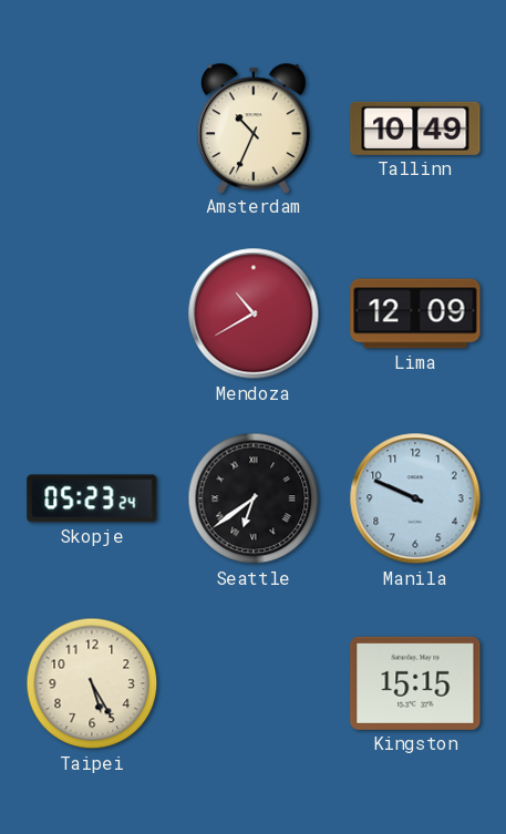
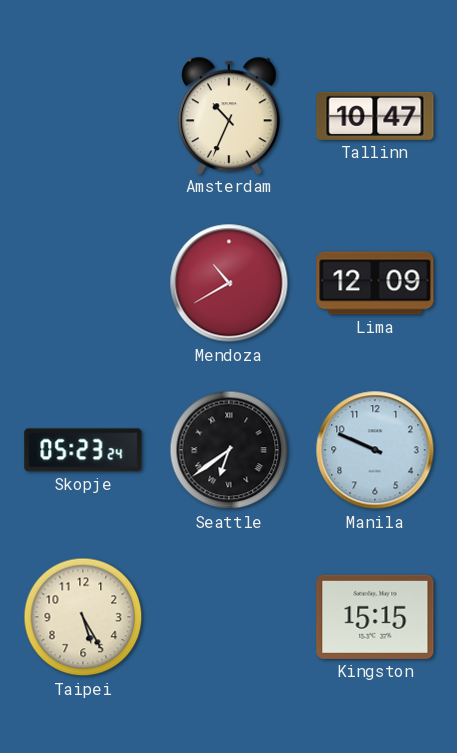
Tallinn: 10:49 -> 10:47 (375, 116)
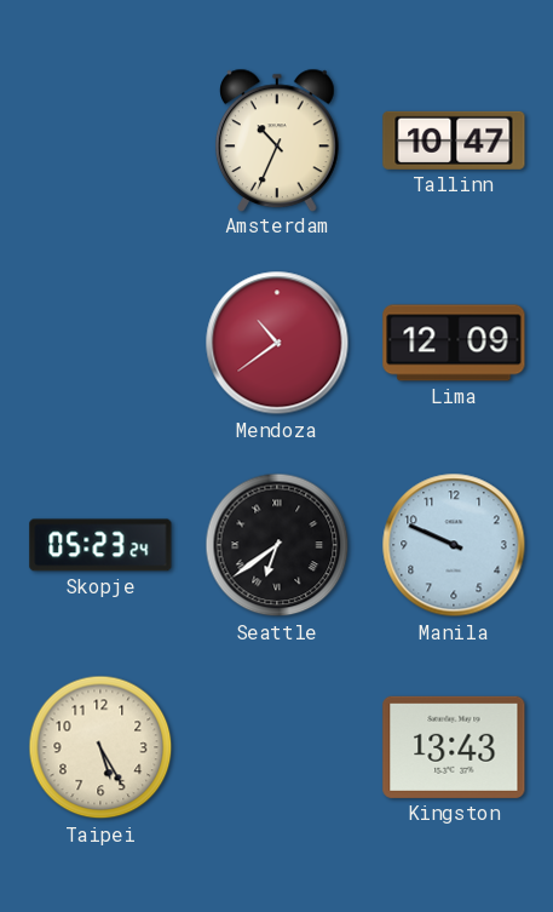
Mendoza: 10:40 -> 10:39 (277, 343)
Kingston: 15:15 -> 13:43 (454, 747)
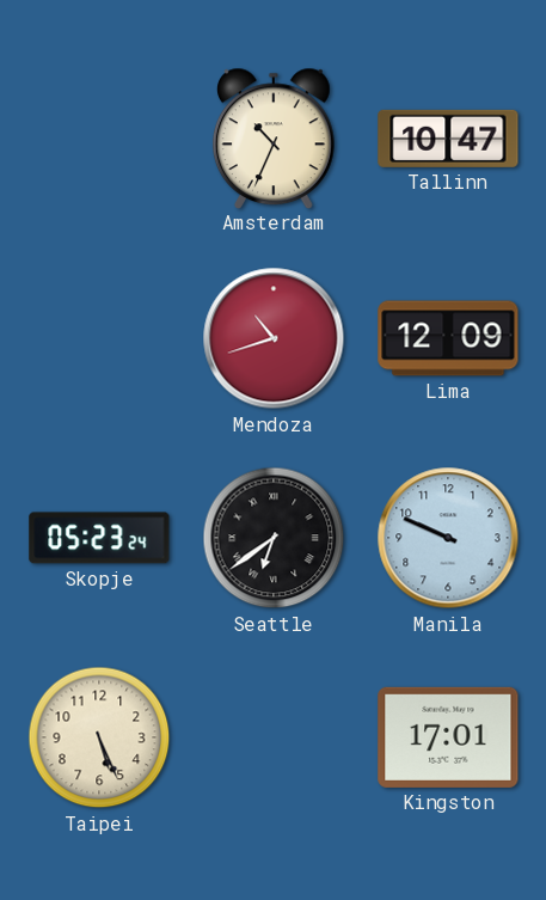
Mendoza: 10:39 -> 10:42 (274, 338)
Taipei: 5:25 -> 5:26 (99, 737)
Kingston: 13:43 -> 17:01 (448, 737)
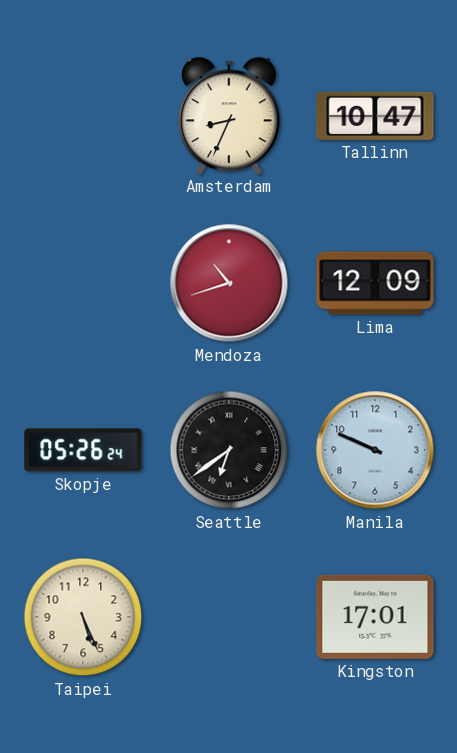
Amsterdam: 10:34 -> 8:34 (230, 115)
Skopje: 05:23 -> 05:26 (83, 450)
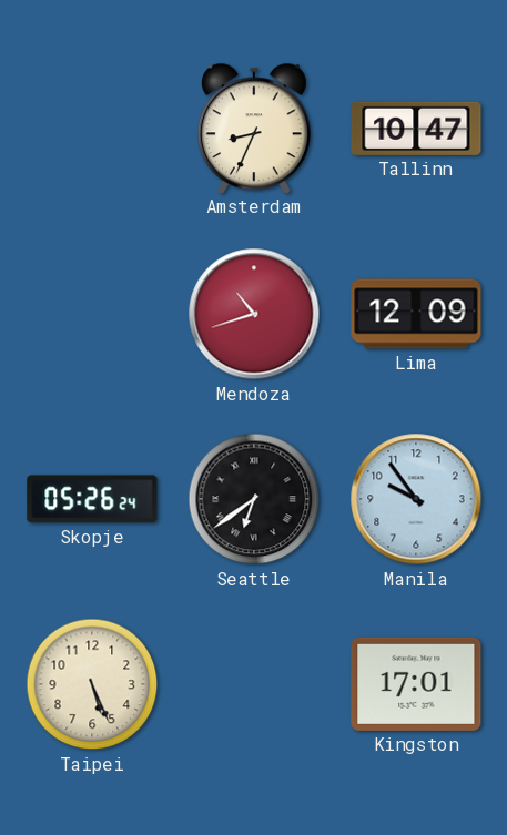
Manila: 9:49 -> 9:54 (416, 499)
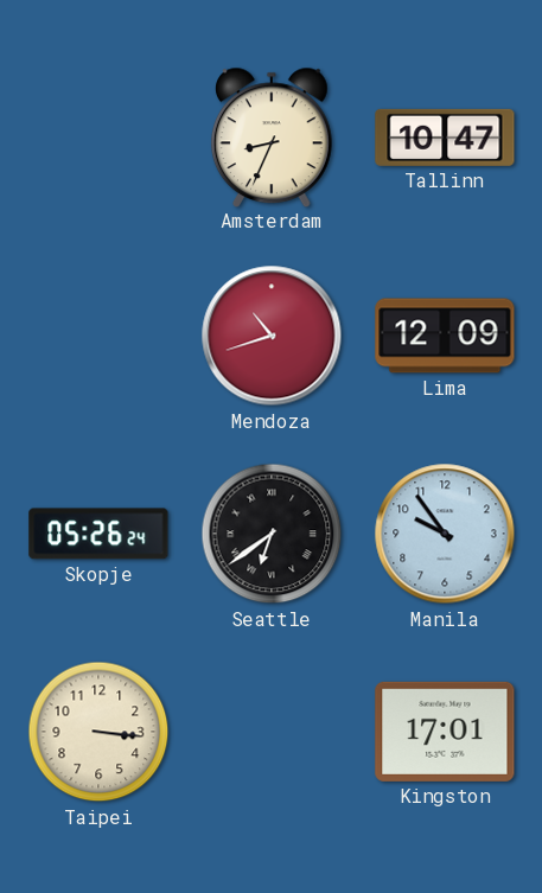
Taipei: 5:26 -> 3:16 (98, 732)
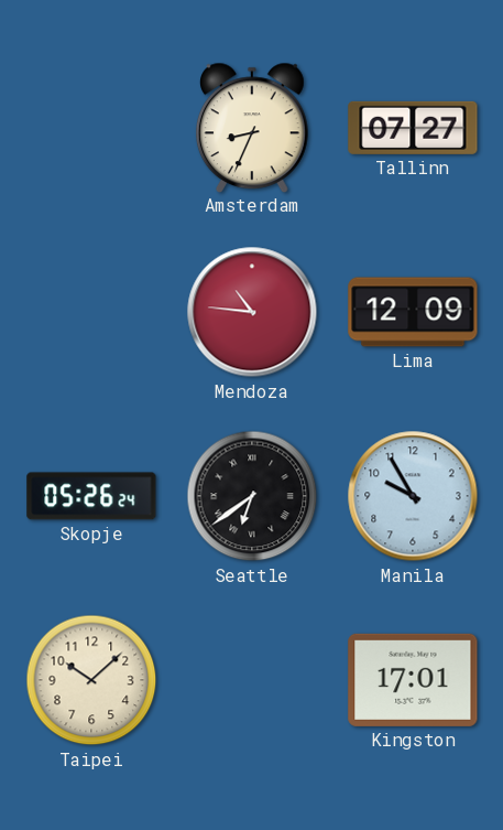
Tallinn: 10:47 -> 07:27 (413, 128)
Mendoza: 10:42 -> 10:46 (252, 312)
Manila: 9:54 -> 9:55 (413, 496)
Taipei: 3:16 -> 10:08 (91, 680)
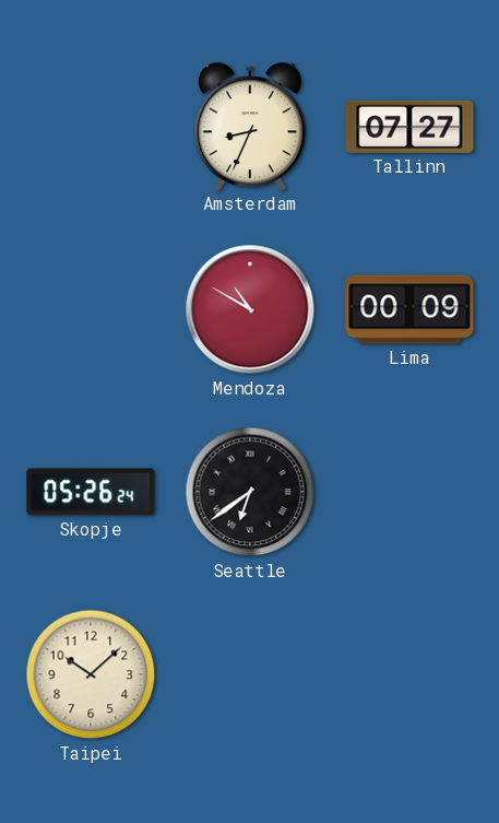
Mendoza: 10:46 -> 10:50 (250, 309)
Lima: 12:09 -> 00:09 (409, 309)
Manila: 9:55 -> none (413, 496)
Kingston: 17:01 -> none (413, 680)
